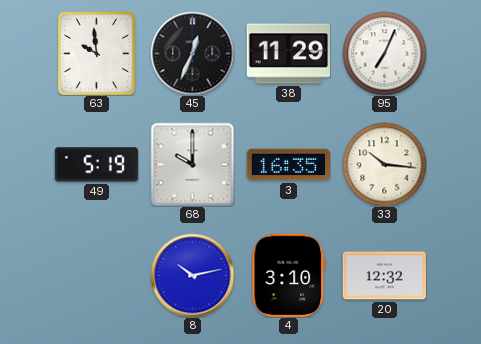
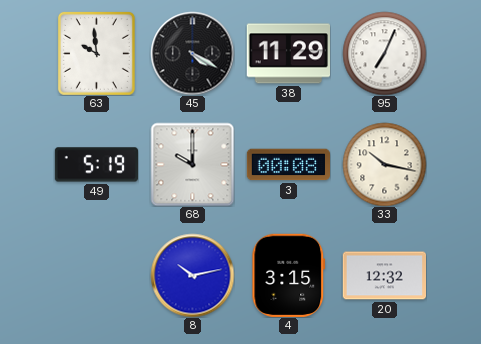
45: 12:34 -> 4:20 (192, 53)
3: 16:35 -> 00:08 (288, 165)
33: 10:16 -> 10:17 (384, 164)
4: 3:10 -> 3:15 (289, 275)
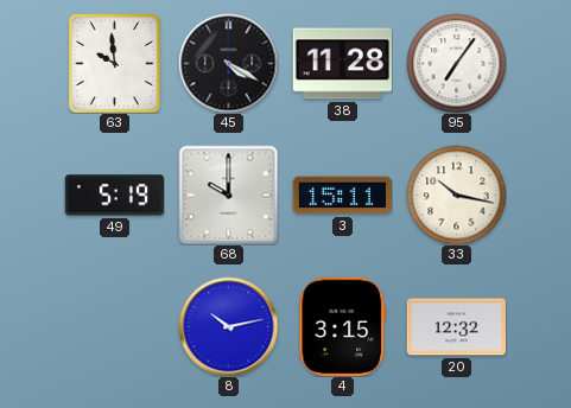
38: 11:29 -> 11:28 (342, 64)
95: 7:04 -> 7:06 (456, 63)
3: 00:08 -> 15:11 (342, 196)
